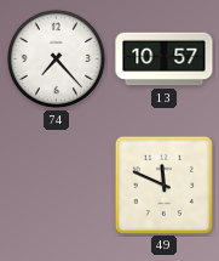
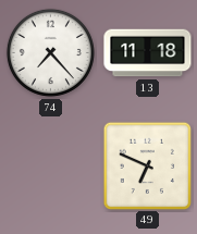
13: 10:57 -> 11:18 (148, 53)
49: 11:49 -> 6:49 (147, 165)
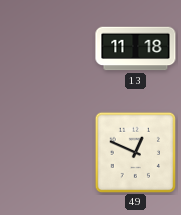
74: 7:23 -> none (50, 52)
49: 6:49 -> 12:49 (135, 152)
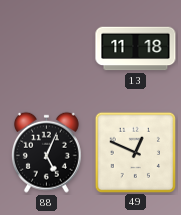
88: none -> 5:04 (46, 152)
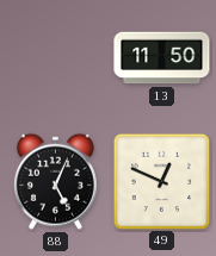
13: 11:18 -> 11:50 (162, 58)
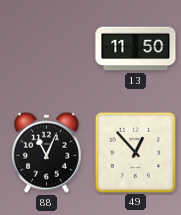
88: 5:04 -> 11:04 (46, 152)
49: 12:49 -> 12:53 (135, 152)
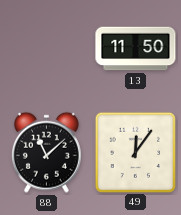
88: 11:04 -> 11:08 (46, 152)
49: 12:53 -> 12:06 (135, 152)
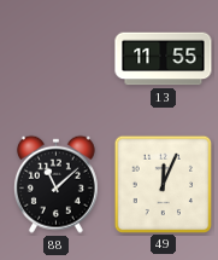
13: 11:50 -> 11:55 (164, 59)
49: 12:06 -> 12:04 (163, 184)
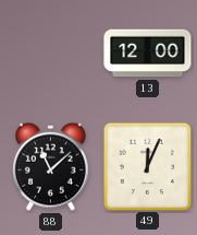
13: 11:55 -> 12:00 (148, 54)
